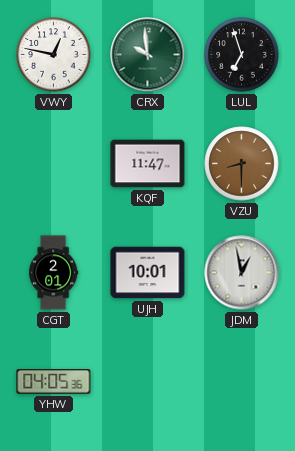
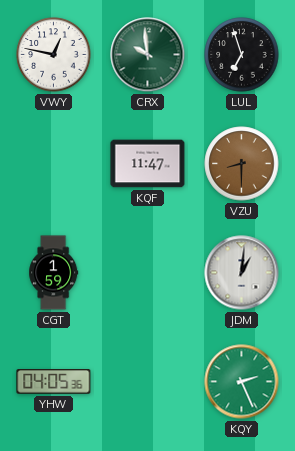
CGT: 2:01 -> 1:59 (54, 273)
UJH: 10:01 -> none (148, 273)
JDM: 12:58 -> 1:01 (242, 273)
KQY: none -> 2:26 (242, 382)
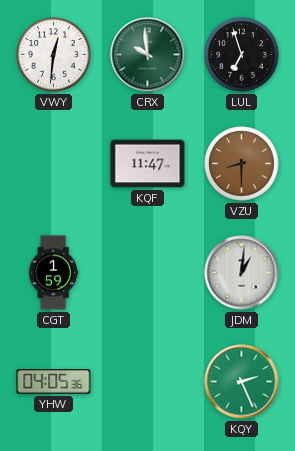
VWY: 12:47 -> 12:31 (54, 55)
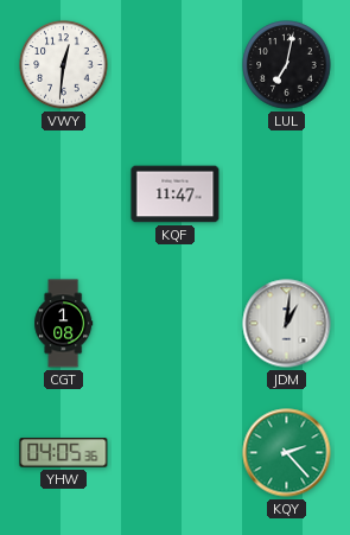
CRX: 9:59 -> none (148, 55)
LUL: 6:57 -> 7:02 (287, 65)
VZU: 8:30 -> none (242, 164)
CGT: 1:59 -> 1:08 (64, 324)
KQY: 2:26 -> 2:23 (287, 453)
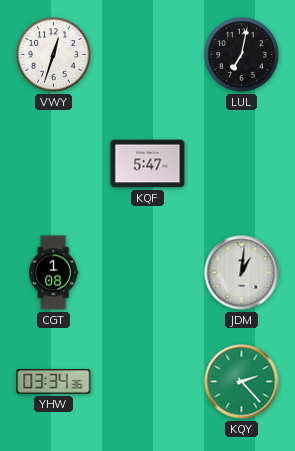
VWY: 12:31 -> 12:33 (54, 55)
KQF: 11:47 -> 5:47 (148, 164)
YHW: 04:05 -> 03:34 (54, 382)
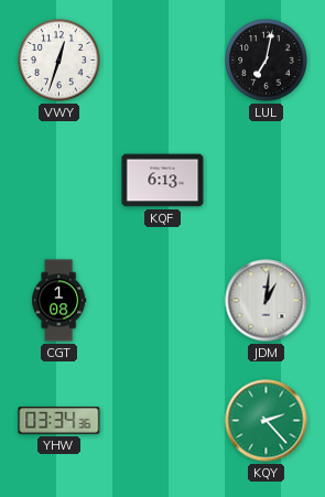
KQF: 5:47 -> 6:13 (163, 181)
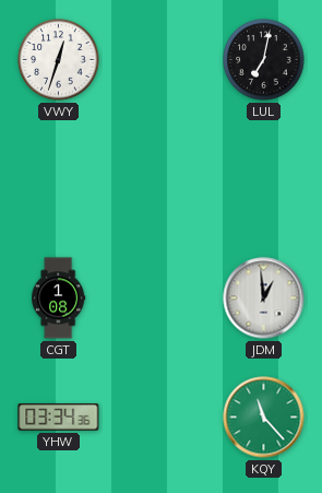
KQF: 6:13 -> none (163, 181)
JDM: 1:01 -> 12:59 (264, 298)
KQY: 2:23 -> 11:23 (264, 418)
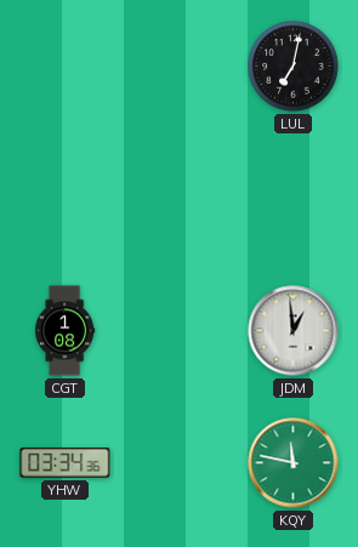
VWY: 12:33 -> none (59, 60)
KQY: 11:23 -> 11:47 (294, 463)
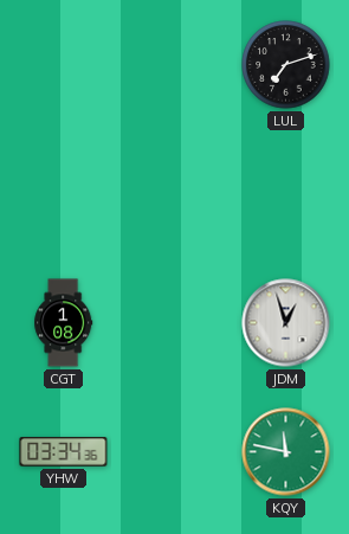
LUL: 7:02 -> 7:12 (286, 65)
JDM: 12:59 -> 12:57 (286, 323)
